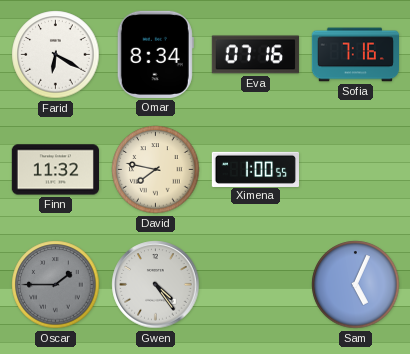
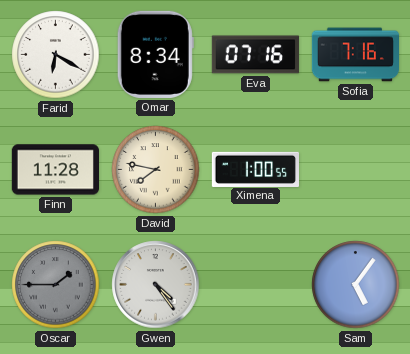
Finn: 11:32 -> 11:28 (55, 170)
Sam: 5:04 -> 5:06 (356, 285)
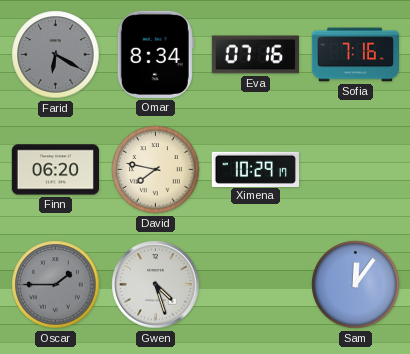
Farid dial: white -> grey (56, 55)
Finn: 11:28 -> 06:20 (55, 170)
Ximena: 1:00 -> 10:29 (255, 169)
Gwen: 4:24 -> 4:27 (156, 285)
Sam: 5:06 -> 12:06 (356, 285)
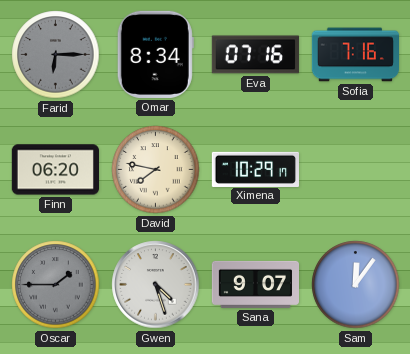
Farid: 6:20 -> 6:15 (56, 55)
Sana: none -> 9:07 (255, 284)
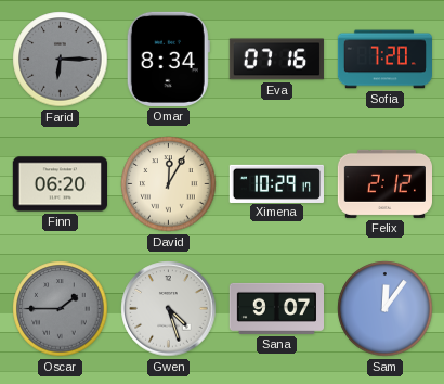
Sofia: 7:16 -> 7:20 (384, 60)
David: 7:47 -> 12:05 (169, 184)
Felix: none -> 2:12 (384, 183)
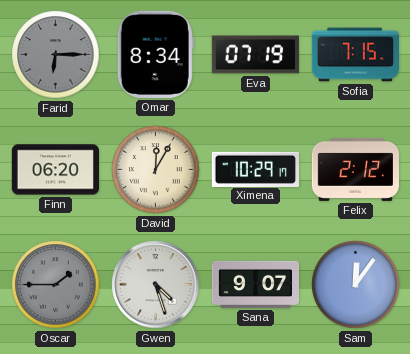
Eva: 07:16 -> 07:19 (255, 55)
Sofia: 7:20 -> 7:15 (355, 55)
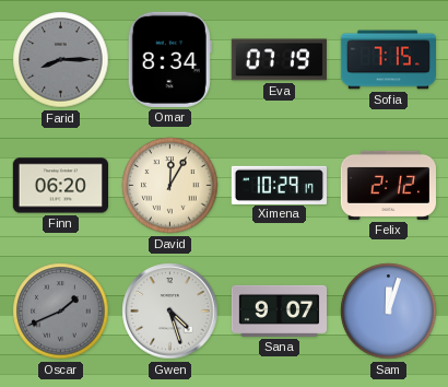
Farid: 6:15 -> 8:15 (61, 60)
Oscar: 1:45 -> 1:41 (61, 312)
Sam: 12:06 -> 12:03 (389, 312)
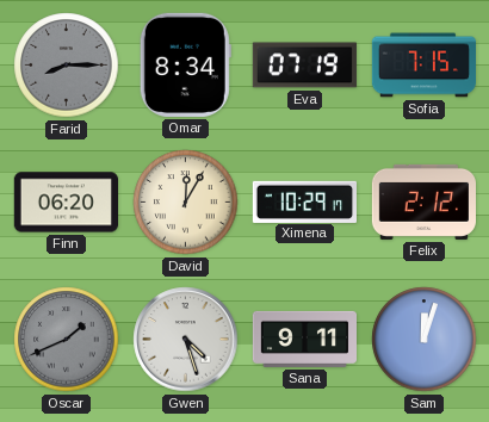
Sana: 9:07 -> 9:11 (304, 339)
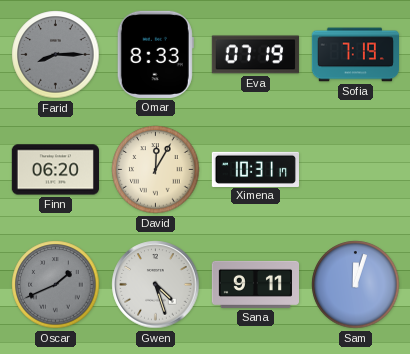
Omar: 8:34 -> 8:33 (155, 54)
Sofia: 7:15 -> 7:19 (355, 55)
Ximena: 10:29 -> 10:31 (255, 169)
Felix: 2:12 -> none (423, 201)
